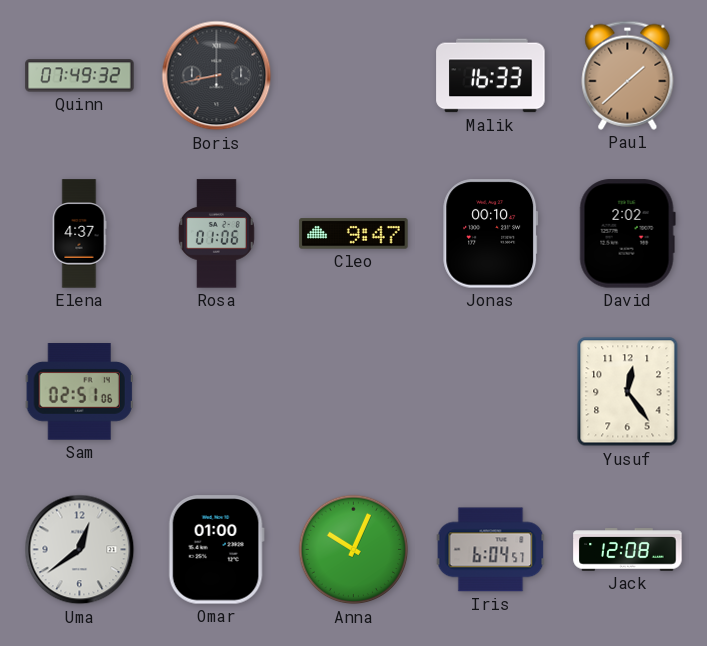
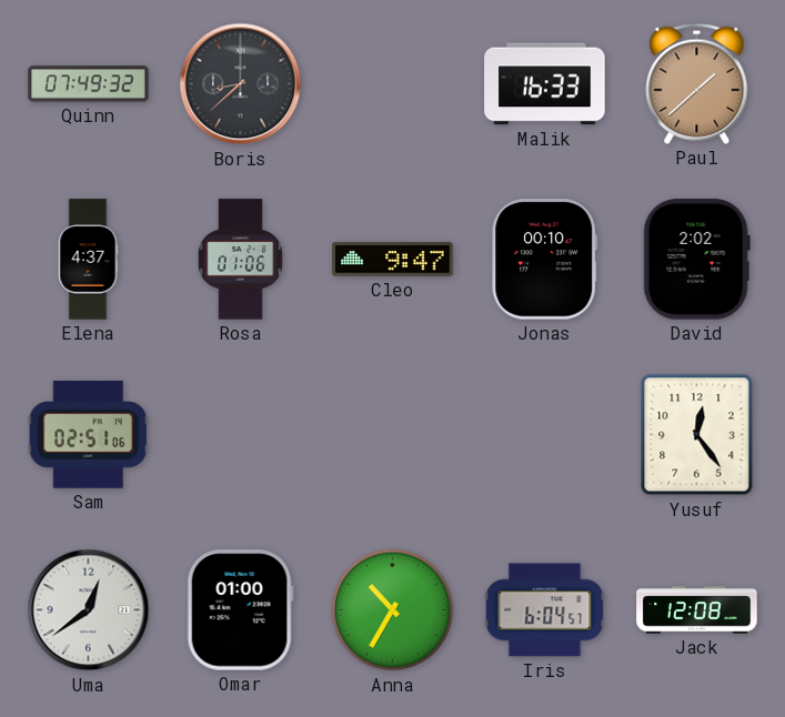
Boris: 8:43 -> 8:38 (241, 84)
Anna: 10:04 -> 10:35 (393, 610)
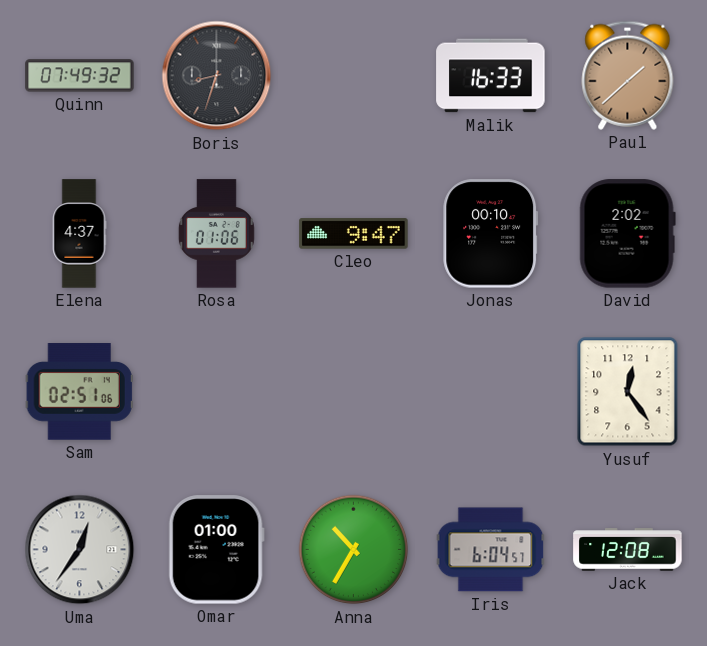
Boris: 8:38 -> 8:33 (217, 76)
Uma: 12:39 -> 12:36 (80, 550)
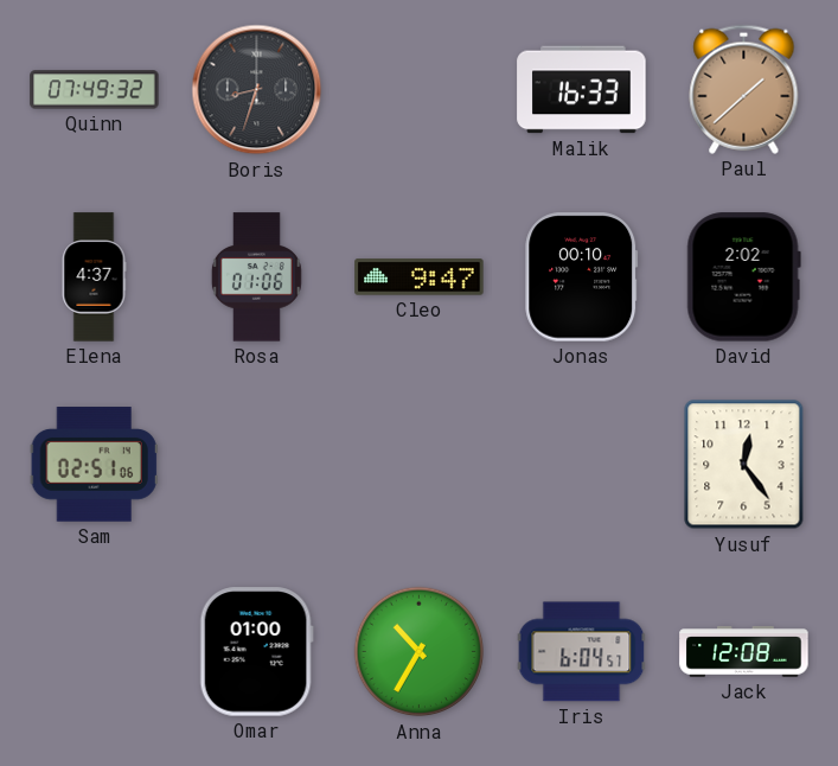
Uma: 12:36 -> none (80, 550)
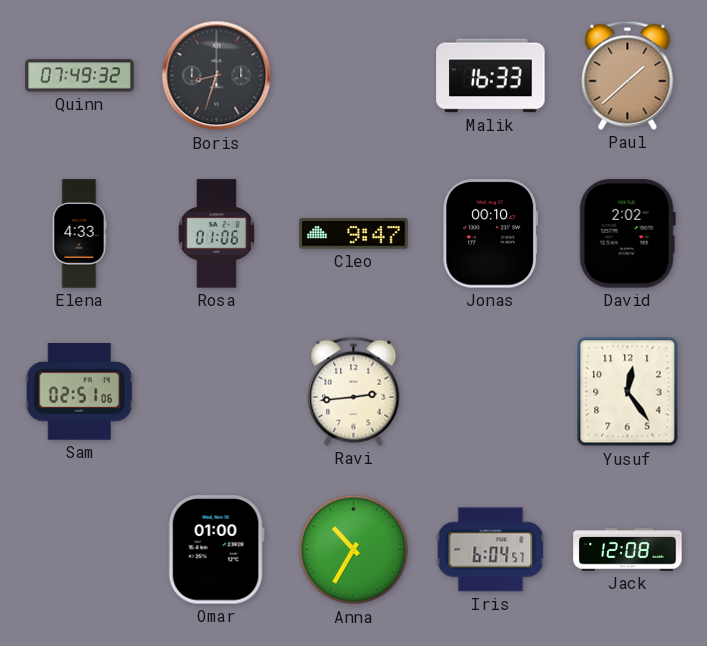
Elena: 4:37 -> 4:33 (79, 234)
Ravi: none -> 2:44 (354, 391)
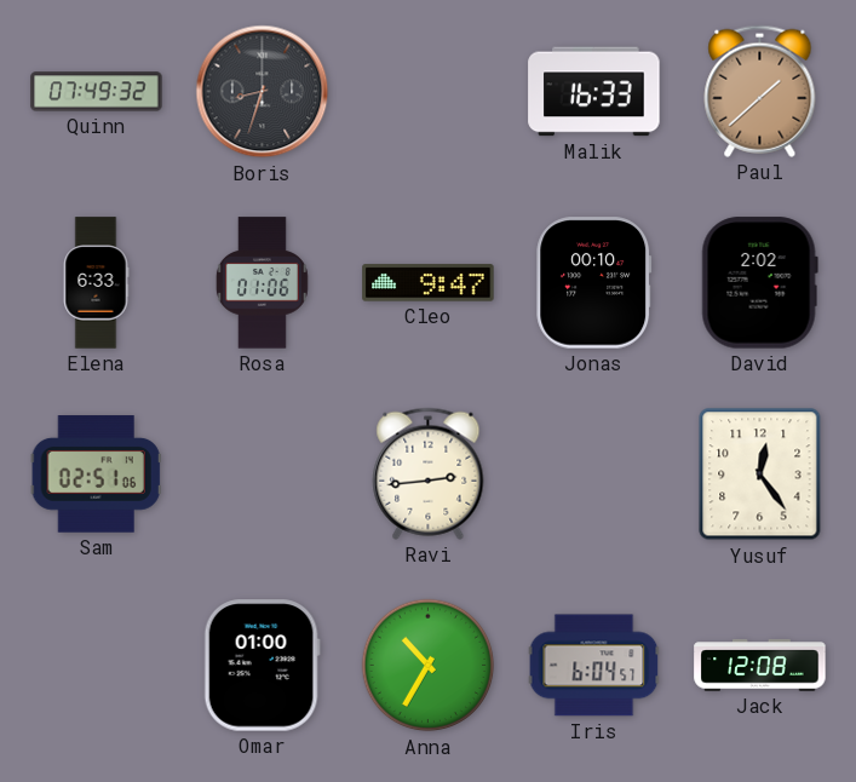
Elena: 4:33 -> 6:33 (96, 283)
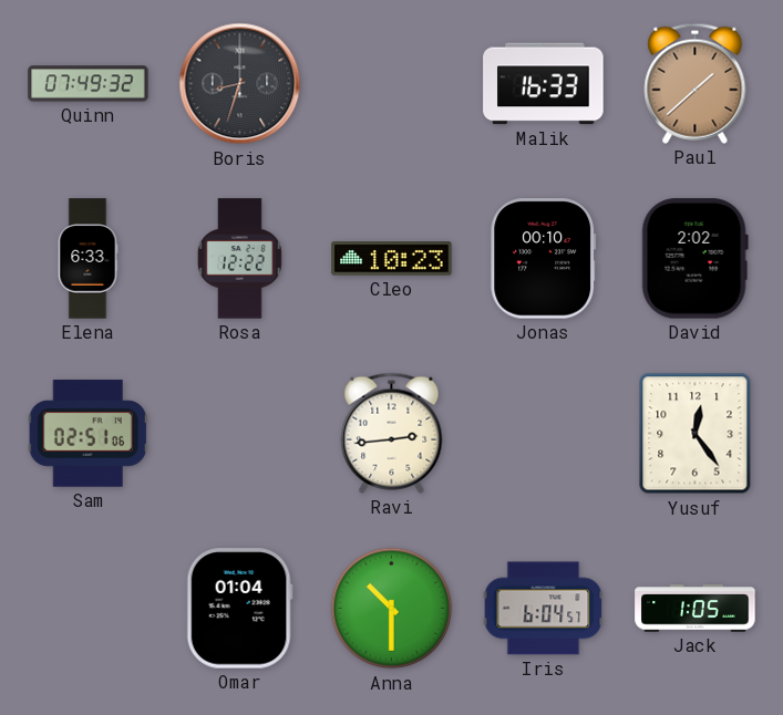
Rosa: 01:06 -> 12:22 (239, 259)
Cleo: 9:47 -> 10:23 (392, 259)
Omar: 01:00 -> 01:04 (239, 609)
Anna: 10:35 -> 10:30 (392, 609)
Jack: 12:08 -> 1:05 (696, 609)
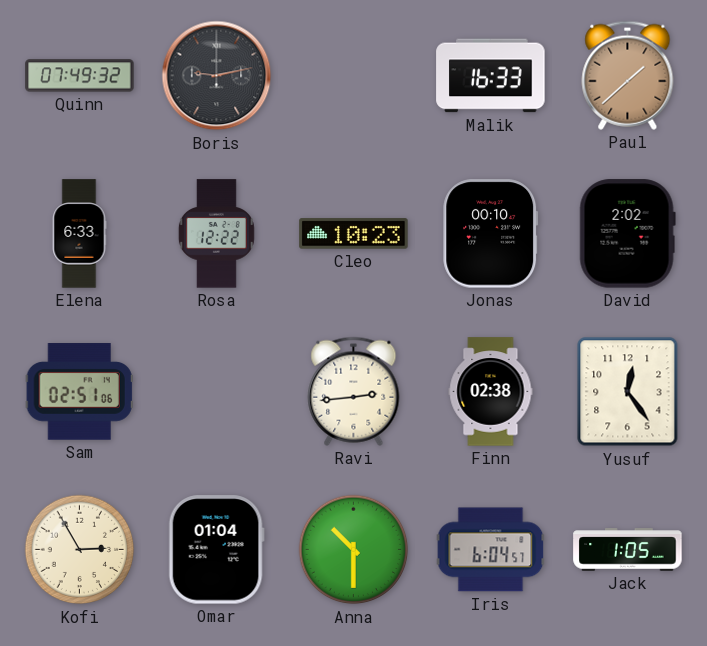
Boris: 8:33 -> 9:13 (217, 76)
Finn: none -> 02:38 (491, 392)
Kofi: none -> 2:55 (80, 550)
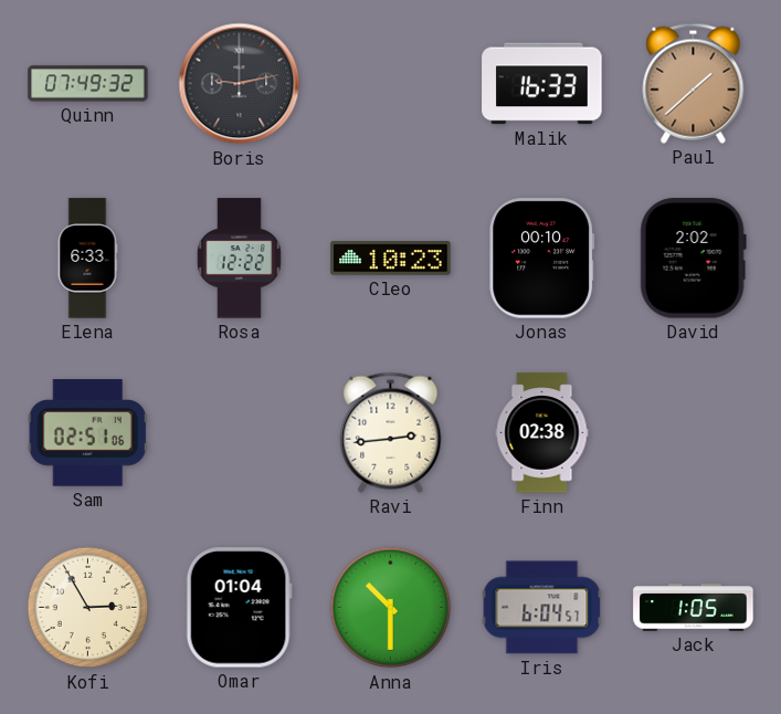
Yusuf: 12:24 -> none (628, 392)
